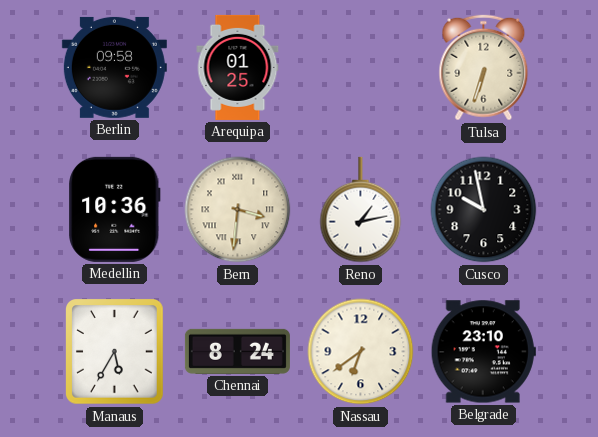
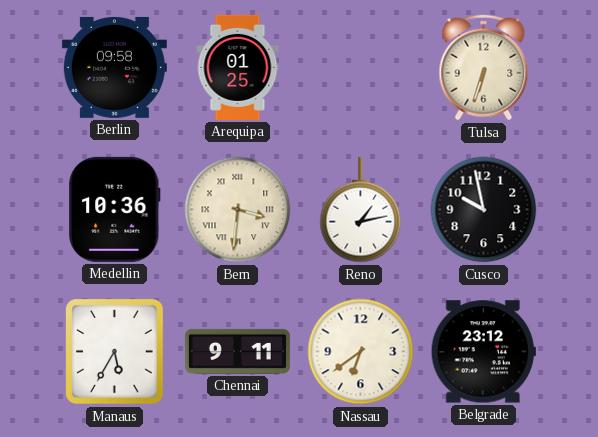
Chennai: 8:24 -> 9:11 (237, 351)
Belgrade: 23:10 -> 23:12 (483, 352)
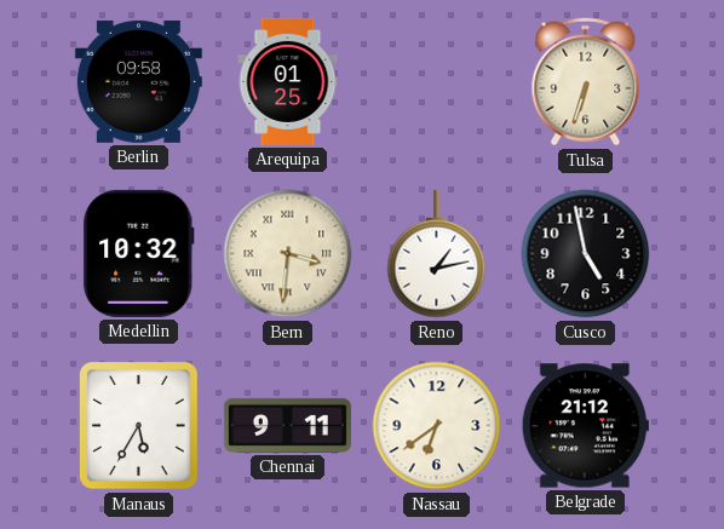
Medellin: 10:36 -> 10:32 (139, 253)
Cusco: 9:58 -> 4:58 (586, 254)
Belgrade: 23:12 -> 21:12 (585, 426)
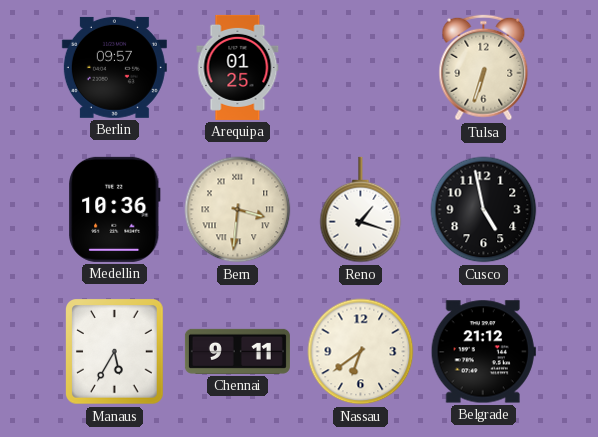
Berlin: 09:58 -> 09:57 (114, 67)
Medellin: 10:32 -> 10:36 (115, 209)
Reno: 1:13 -> 1:18 (361, 210)
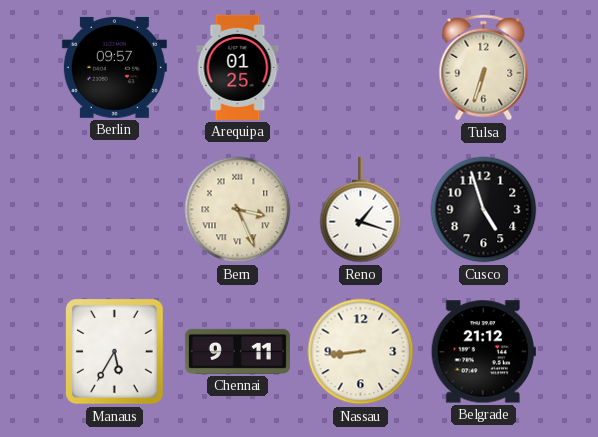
Medellin: 10:36 -> none (115, 209)
Bern: 3:31 -> 3:26 (238, 210)
Cusco: 4:58 -> 4:57 (484, 210)
Nassau: 6:39 -> 8:44 (361, 352)
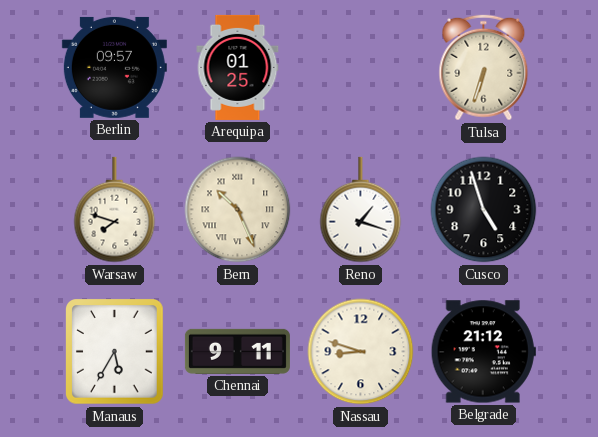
Warsaw: none -> 7:48 (115, 210)
Bern: 3:26 -> 10:26 (238, 210)
Nassau: 8:44 -> 8:48 (361, 352)
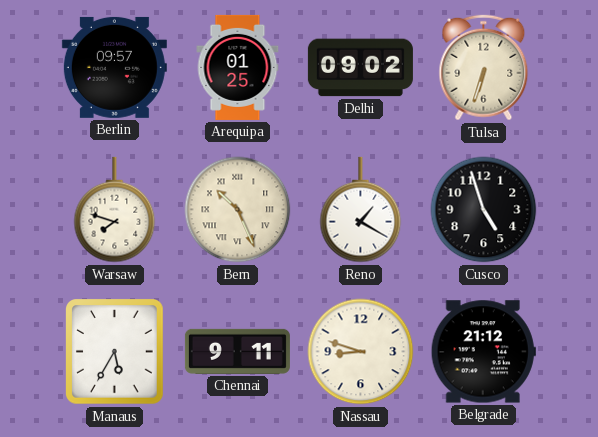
Delhi: none -> 09:02 (360, 68)
Reno: 1:18 -> 1:20 (361, 210)
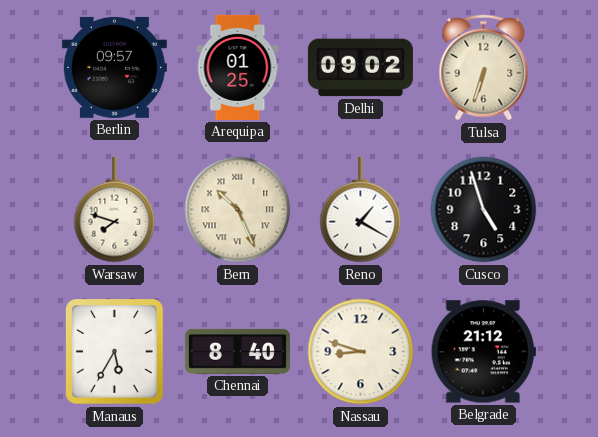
Chennai: 9:11 -> 8:40 (237, 351)
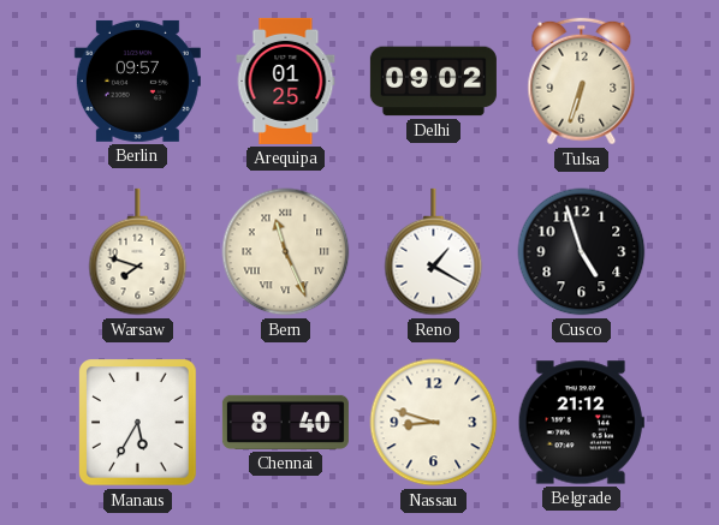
Bern: 10:26 -> 11:26 (286, 252)
